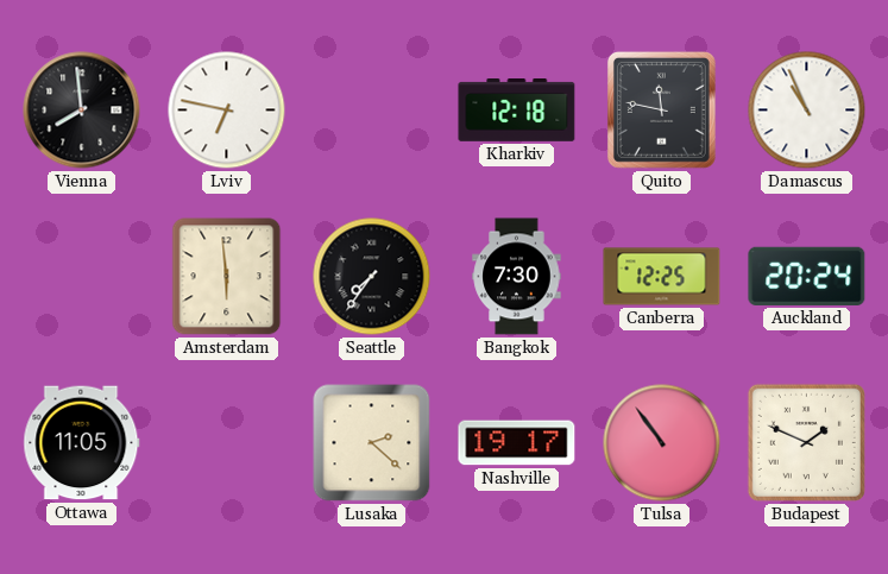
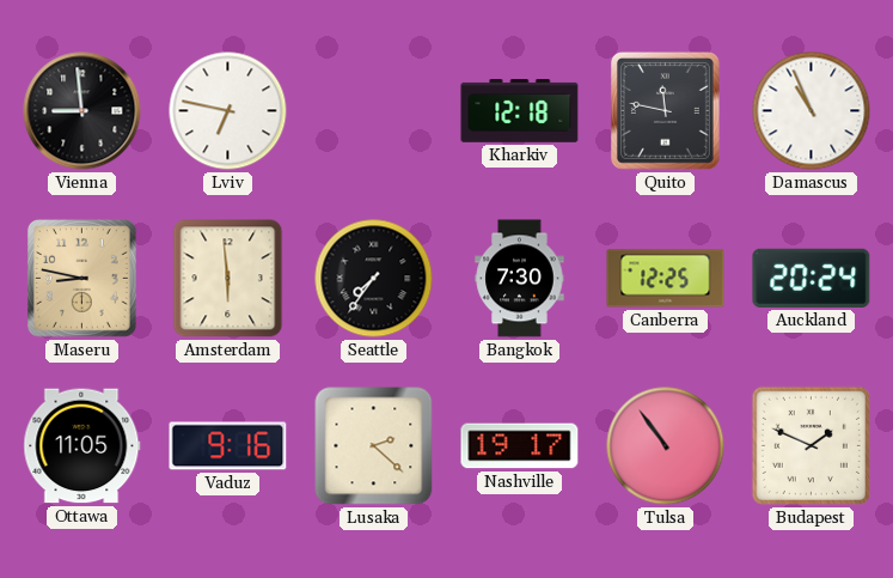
Vienna: 7:59 -> 8:59 (82, 111)
Maseru: none -> 8:47 (81, 278)
Vaduz: none -> 9:16 (228, 446)
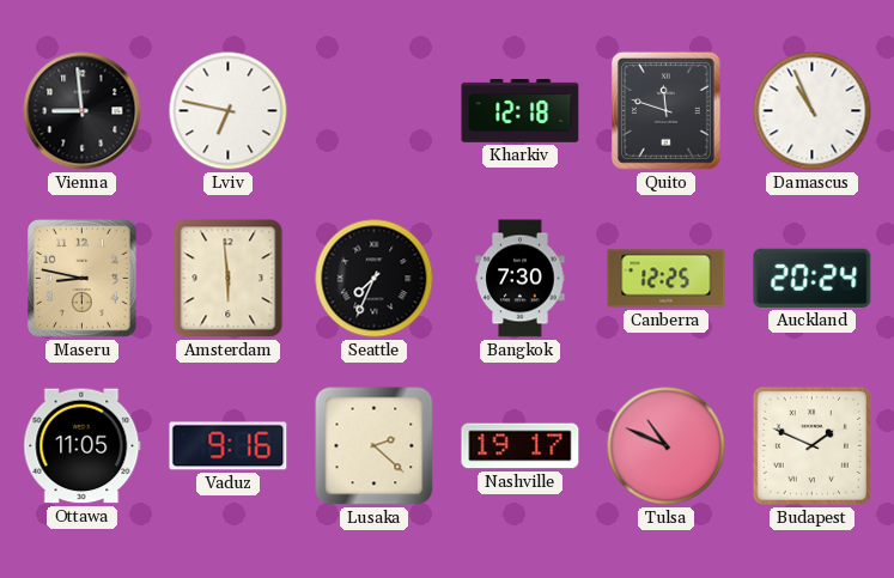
Quito: 11:47 -> 11:48 (665, 110)
Seattle: 7:36 -> 7:34 (375, 279)
Tulsa: 10:54 -> 10:49 (667, 446)
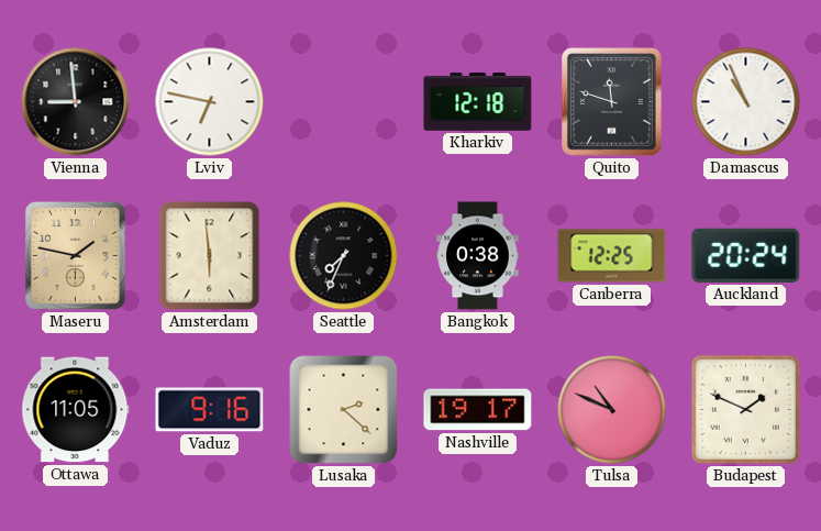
Maseru: 8:47 -> 1:47 (75, 255)
Bangkok: 7:30 -> 0:38 (478, 256)
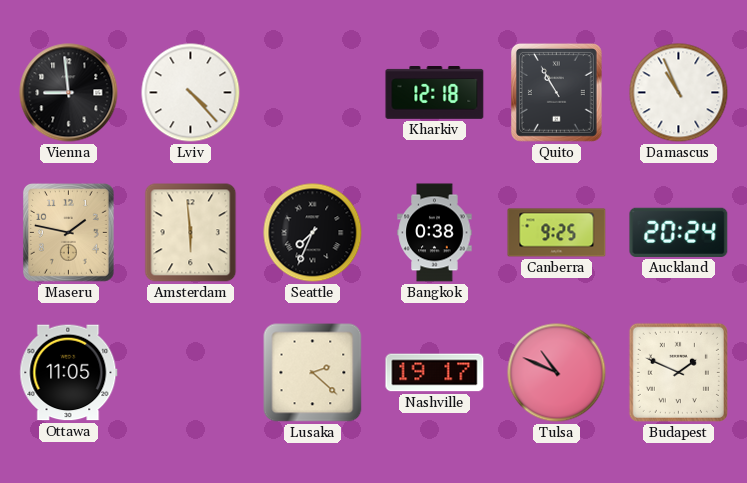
Lviv: 6:47 -> 4:23 (191, 93)
Quito: 11:48 -> 10:55 (556, 92)
Canberra: 12:25 -> 9:25 (557, 233)
Vaduz: 9:16 -> none (210, 410)
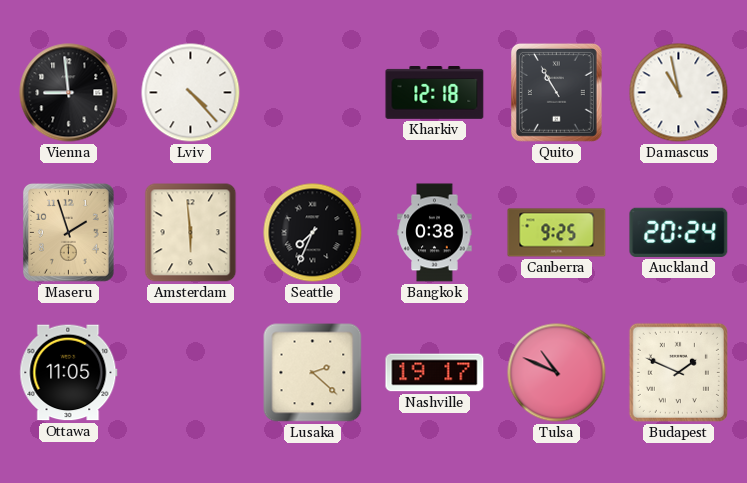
Damascus: 10:56 -> 10:58 (679, 93)
Maseru: 1:47 -> 1:57 (68, 232)
